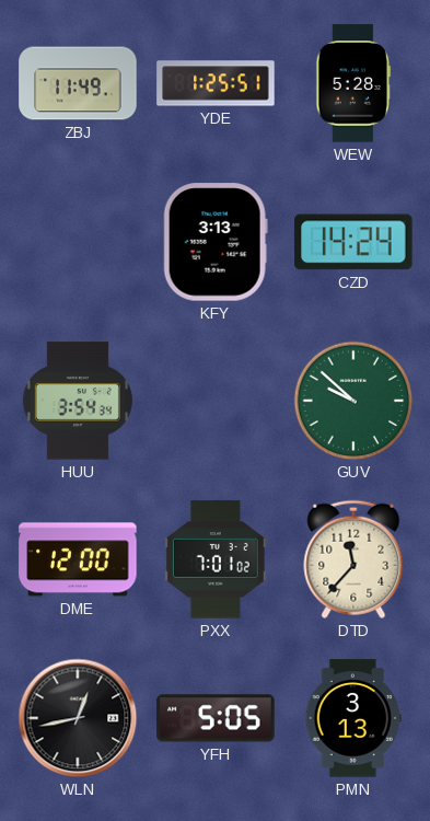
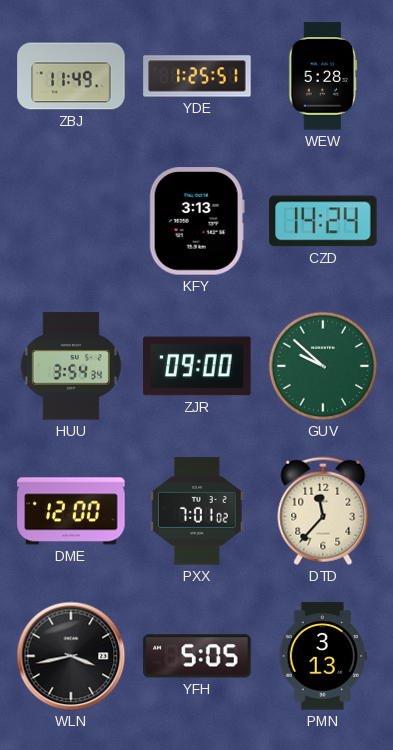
ZJR: none -> 09:00 (197, 366)
WLN: 12:43 -> 3:43 (71, 656)
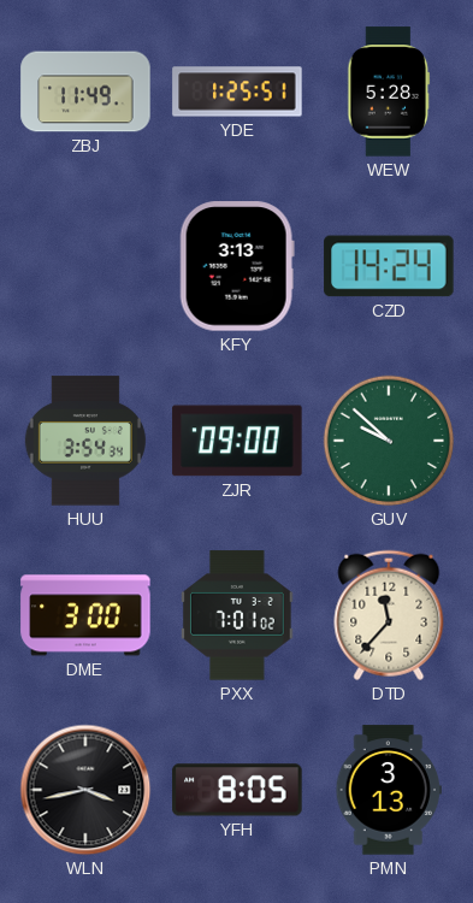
DME: 12:00 -> 3:00 (85, 615)
YFH: 5:05 -> 8:05 (237, 790)
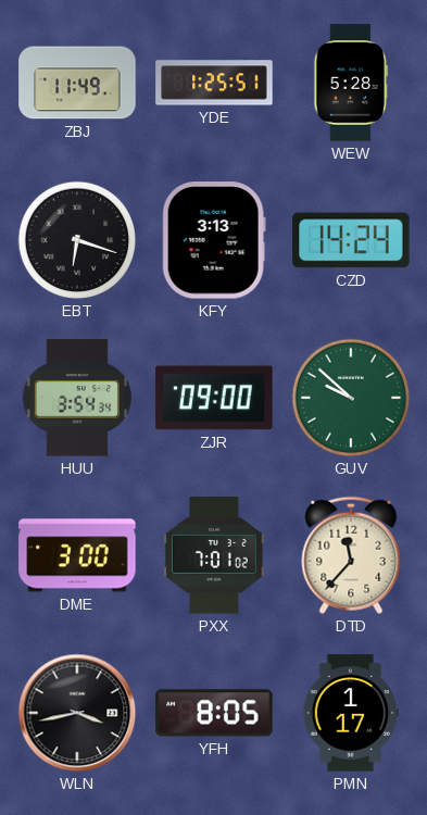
EBT: none -> 6:18 (77, 240)
PMN: 3:13 -> 1:17 (351, 713)
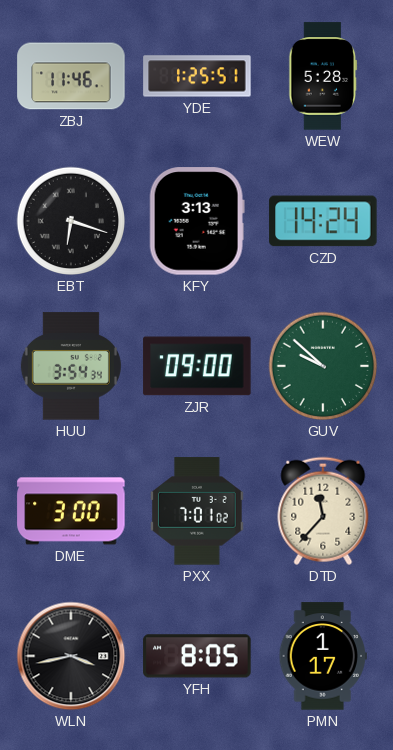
ZBJ: 11:49 -> 11:46 (71, 76)
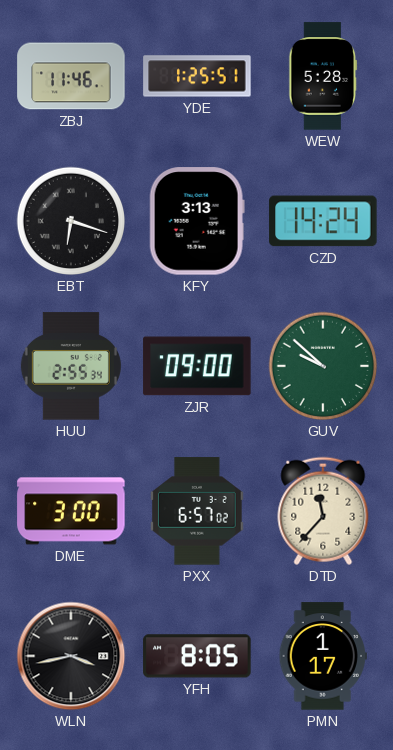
HUU: 3:54 -> 2:55 (71, 366)
PXX: 7:01 -> 6:57 (198, 511)
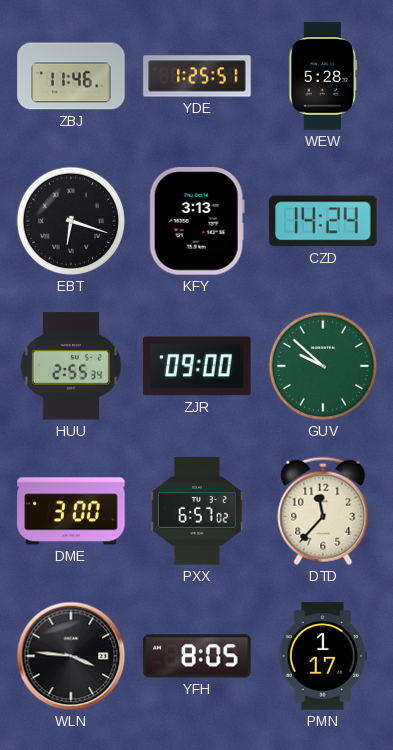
WLN: 3:43 -> 3:46 (71, 656)
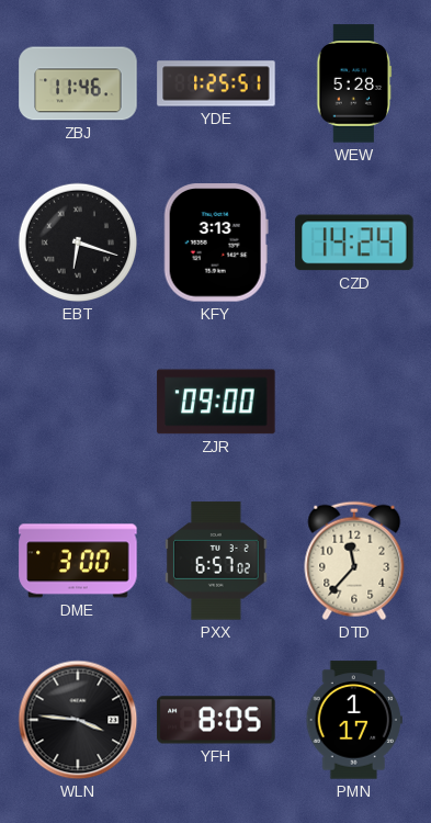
HUU: 2:55 -> none (71, 366)
GUV: 9:52 -> none (323, 366)
